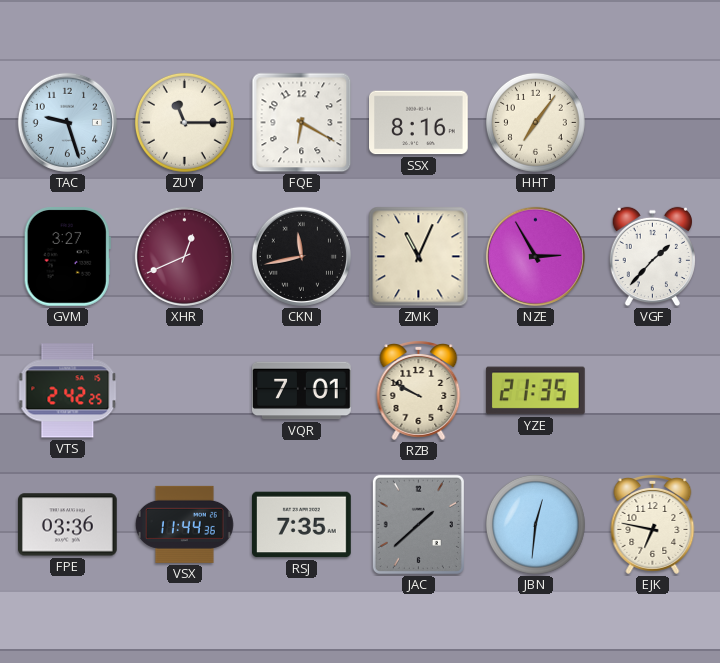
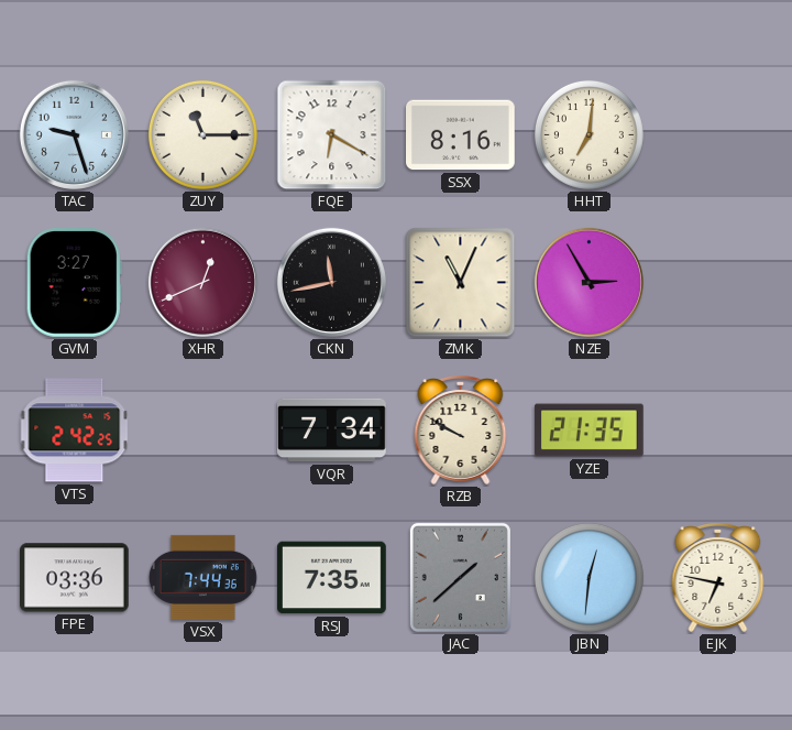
HHT: 7:06 -> 7:01 (588, 134)
VGF: 1:37 -> none (652, 257)
VQR: 7:01 -> 7:34 (332, 431)
VSX: 11:44 -> 7:44 (202, 577)
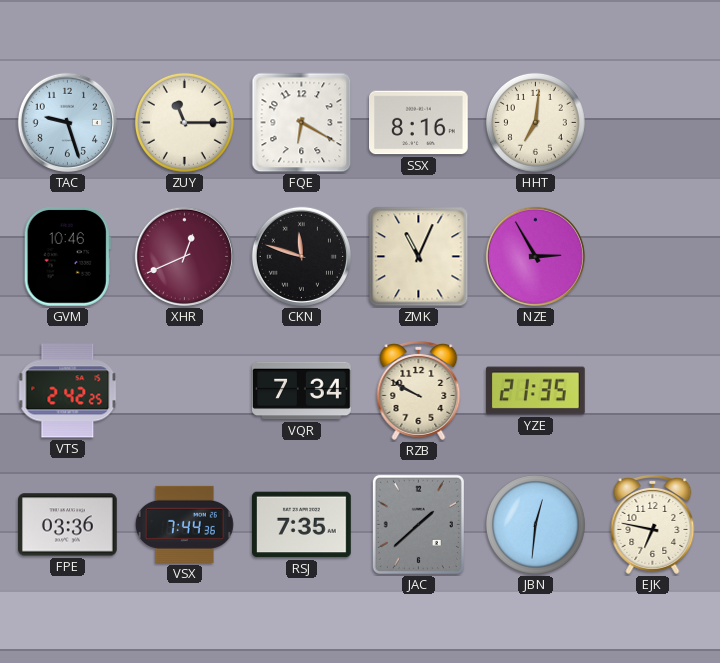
GVM: 3:27 -> 10:46 (67, 257)
CKN: 11:43 -> 11:48 (301, 256)
